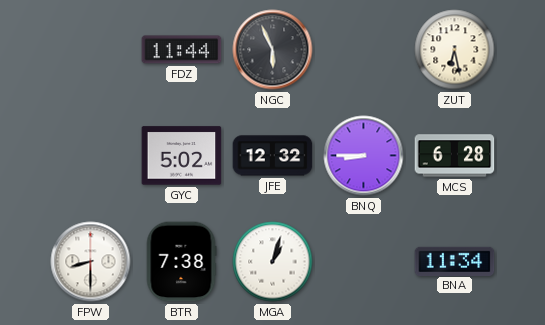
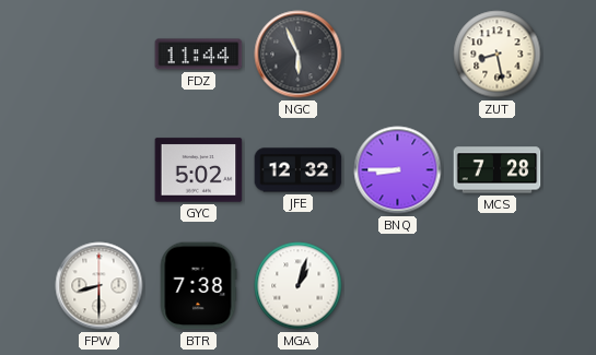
ZUT: 6:28 -> 8:28 (498, 55)
MCS: 6:28 -> 7:28 (498, 170)
BNA: 11:34 -> none (455, 261)
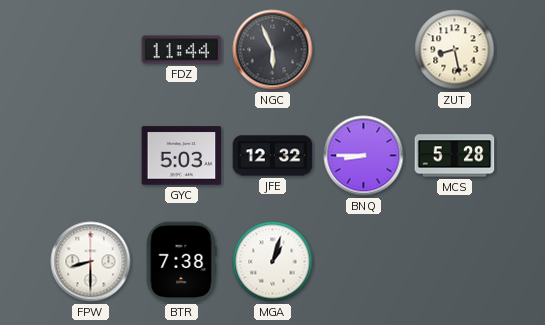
GYC: 5:02 -> 5:03 (182, 156)
MCS: 7:28 -> 5:28 (455, 156)
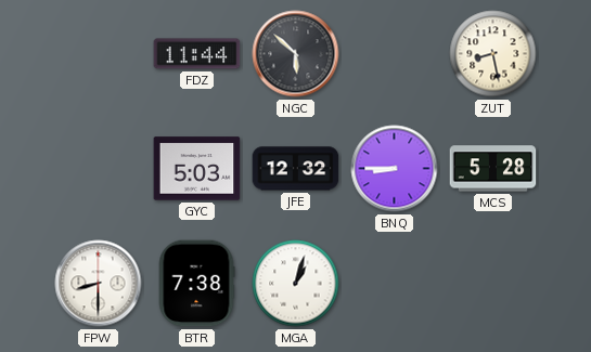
NGC: 5:56 -> 5:52 (296, 54)
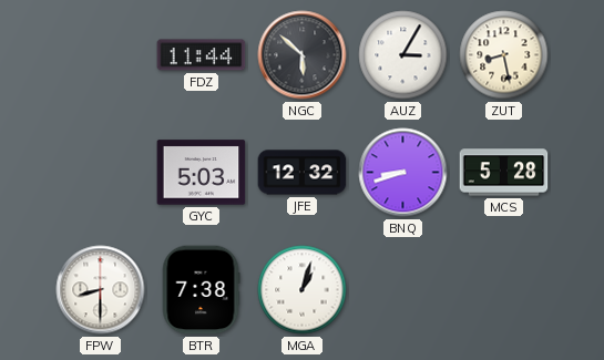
AUZ: none -> 3:05 (403, 55)
BNQ: 8:45 -> 8:42 (403, 173)
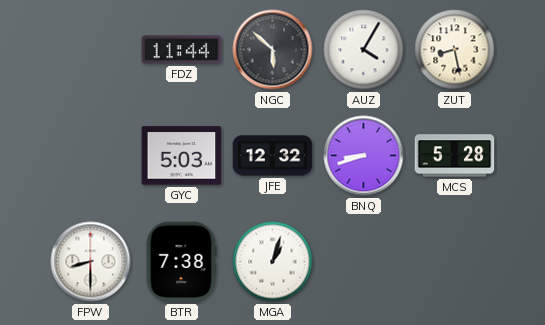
AUZ: 3:05 -> 4:05 (364, 50)
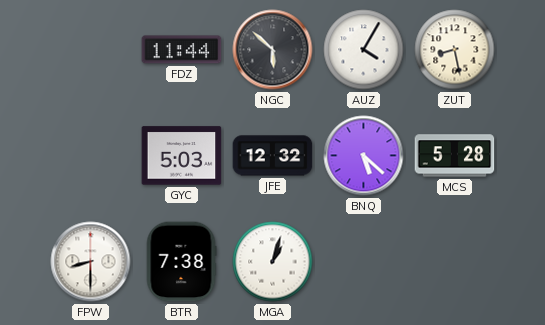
BNQ: 8:42 -> 5:22 (364, 156)
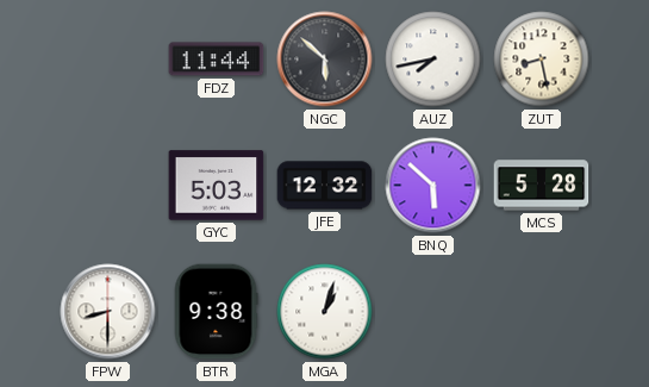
AUZ: 4:05 -> 7:43 (433, 60)
BNQ: 5:22 -> 5:52 (433, 186)
BTR: 7:38 -> 9:38 (216, 312)
